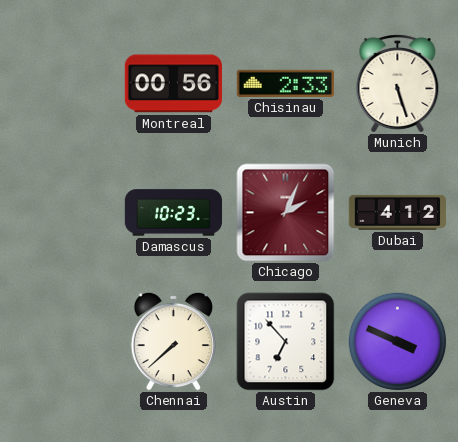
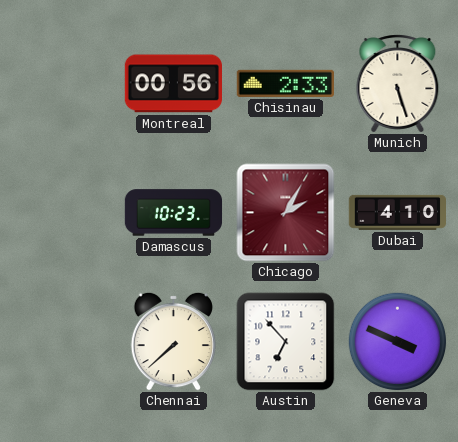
Chicago: 2:04 -> 2:05 (286, 213)
Dubai: 4:12 -> 4:10 (397, 212)
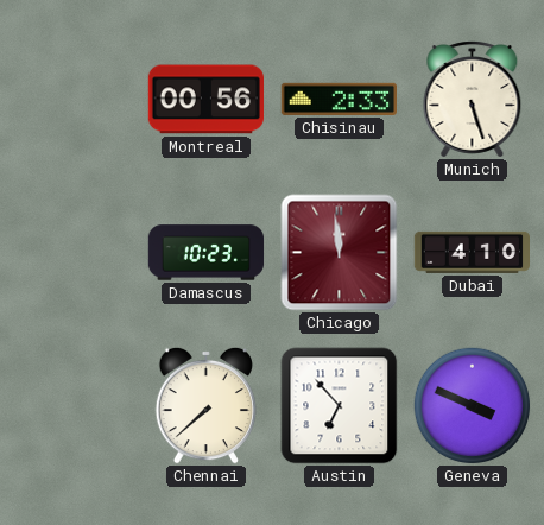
Chicago: 2:05 -> 11:59 (340, 253)
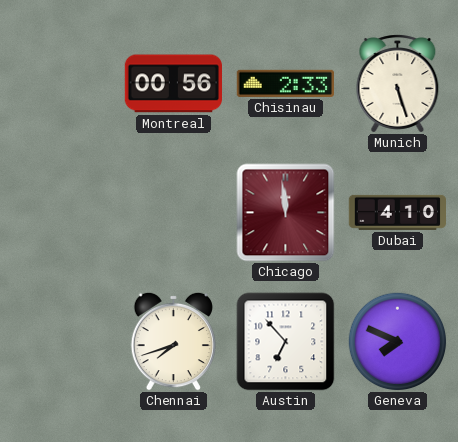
Damascus: 10:23 -> none (207, 253)
Chennai: 7:38 -> 7:42 (173, 341)
Geneva: 3:49 -> 7:49 (398, 342)
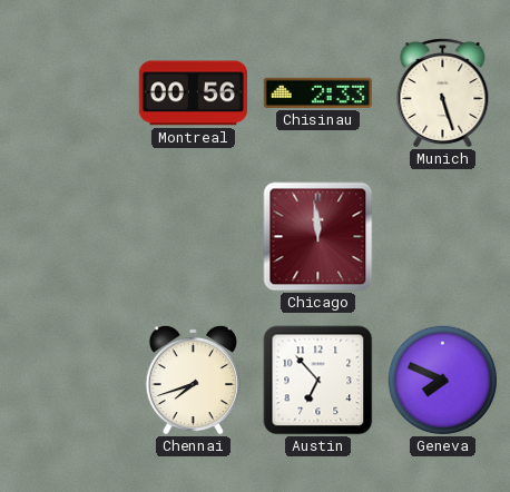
Dubai: 4:10 -> none (397, 212)
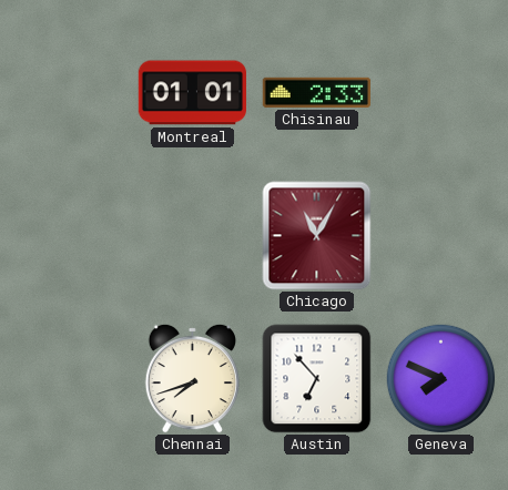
Montreal: 00:56 -> 01:01 (192, 93)
Munich: 5:27 -> none (443, 94)
Chicago: 11:59 -> 11:05 (317, 236)
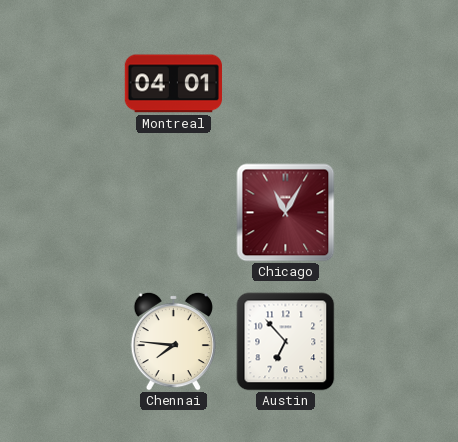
Montreal: 01:01 -> 04:01 (173, 84)
Chisinau: 2:33 -> none (316, 92)
Chennai: 7:42 -> 7:46 (173, 341)
Geneva: 7:49 -> none (441, 379)
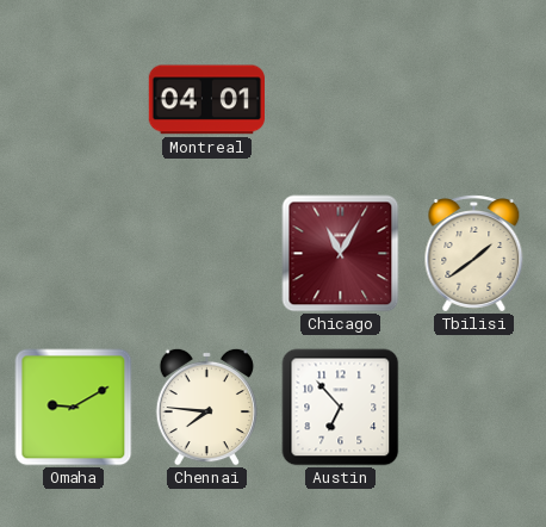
Tbilisi: none -> 1:39 (474, 254)
Omaha: none -> 9:10 (74, 408)
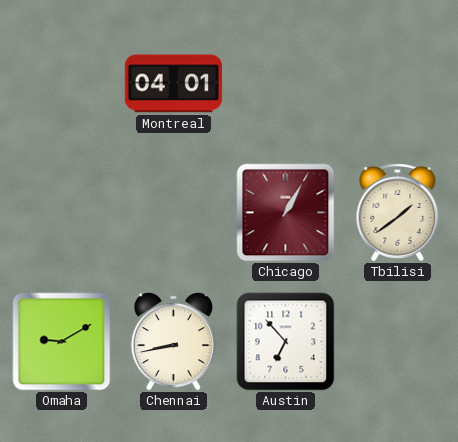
Chicago: 11:05 -> 1:05 (286, 213)
Chennai: 7:46 -> 8:43 (173, 341)
